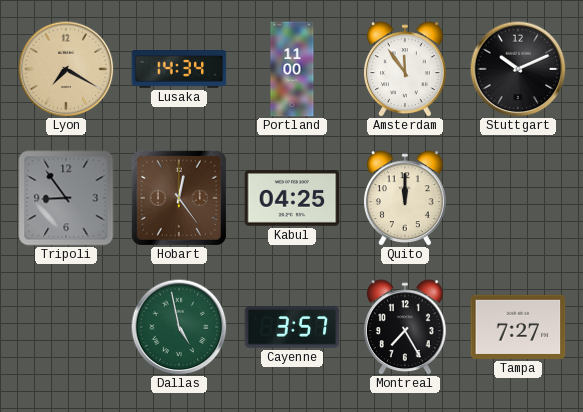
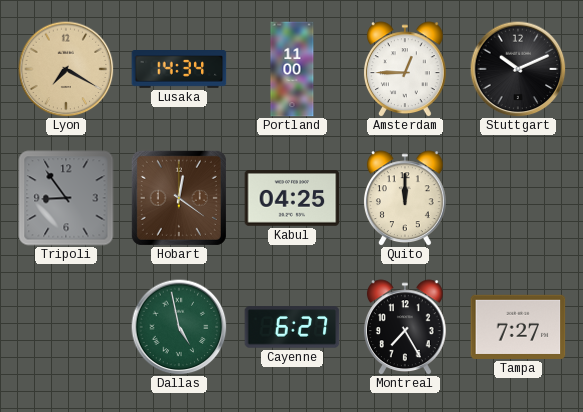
Amsterdam: 11:54 -> 12:45 (405, 69)
Hobart: 12:24 -> 12:21 (179, 198)
Cayenne: 3:57 -> 6:27 (292, 327)
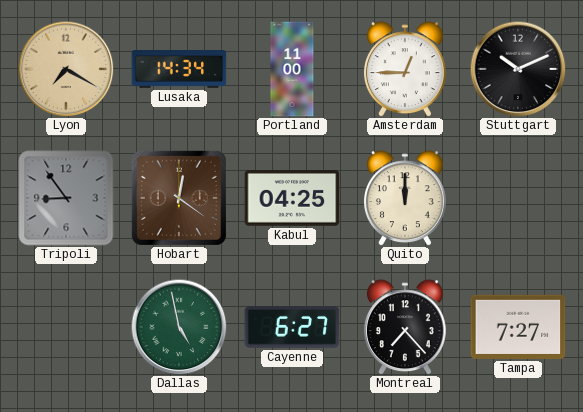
Montreal: 7:25 -> 7:23 (405, 327)
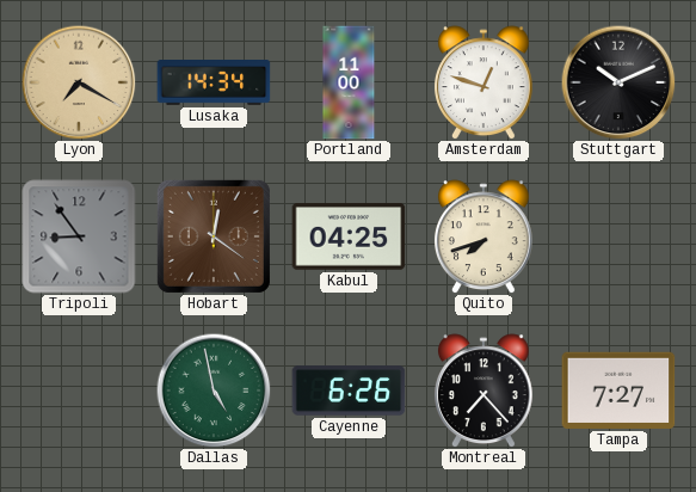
Amsterdam: 12:45 -> 12:48 (483, 82)
Quito: 12:00 -> 7:42 (483, 236)
Cayenne: 6:27 -> 6:26 (349, 390)
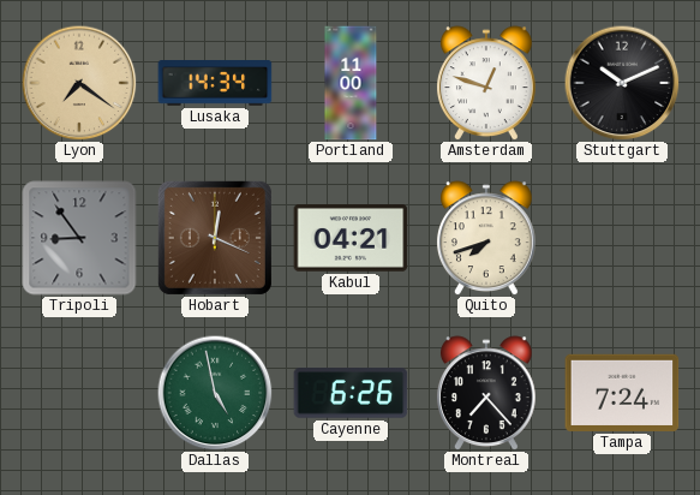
Lyon: 7:20 -> 7:21 (79, 83)
Hobart: 12:21 -> 12:19 (215, 238)
Kabul: 04:25 -> 04:21 (351, 239)
Tampa: 7:27 -> 7:24 (622, 393)
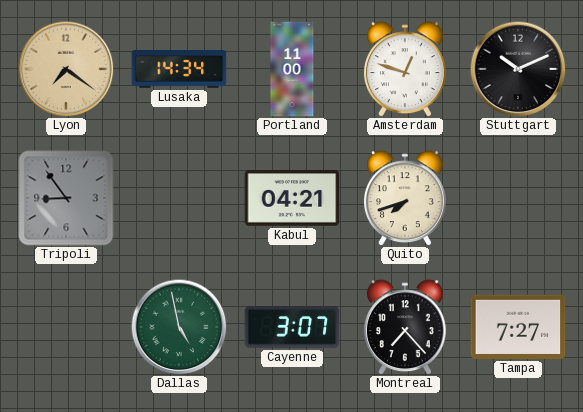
Hobart: 12:19 -> none (215, 238)
Cayenne: 6:26 -> 3:07 (292, 327)
Tampa: 7:24 -> 7:27 (518, 327)
